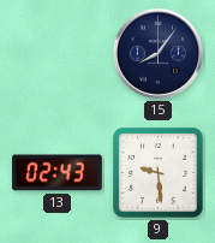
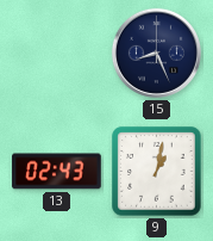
15: 8:06 -> 8:26 (156, 52)
9: 9:29 -> 1:02 (157, 172)
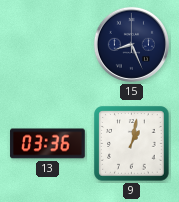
13: 02:43 -> 03:36 (48, 144)
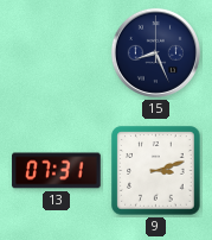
13: 03:36 -> 07:31 (57, 171)
9: 1:02 -> 3:12 (156, 171)
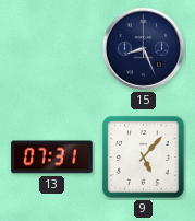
9: 3:12 -> 5:07 (144, 158)
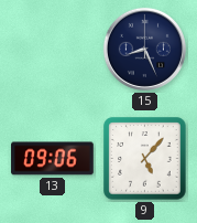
13: 07:31 -> 09:06 (53, 159)
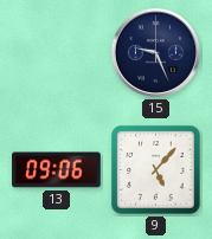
15: 8:26 -> 9:26 (155, 52)
